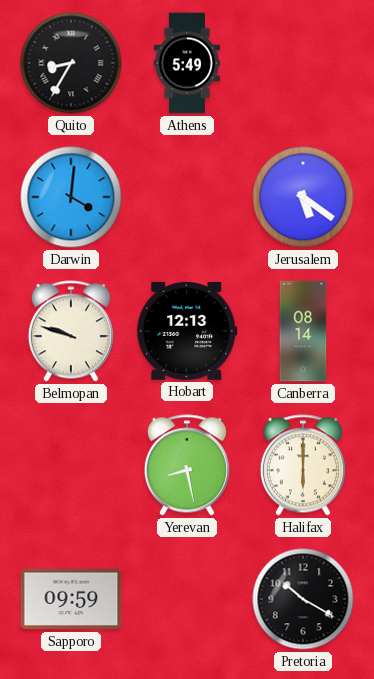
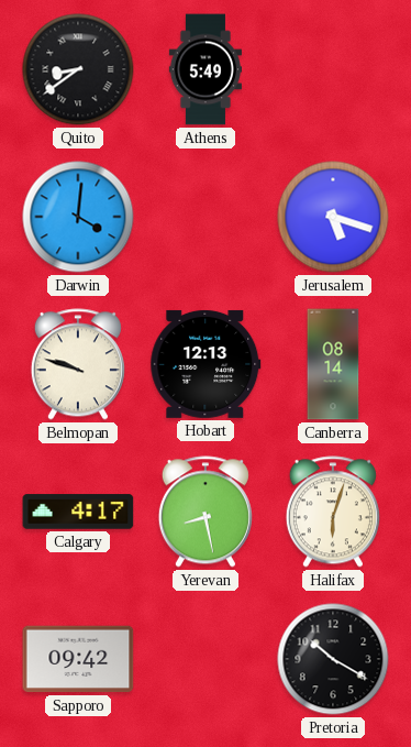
Quito: 8:35 -> 8:39 (78, 69)
Jerusalem: 5:21 -> 5:18 (333, 217)
Calgary: none -> 4:17 (78, 512)
Halifax: 6:00 -> 6:03 (333, 512)
Sapporo: 09:59 -> 09:42 (78, 659)
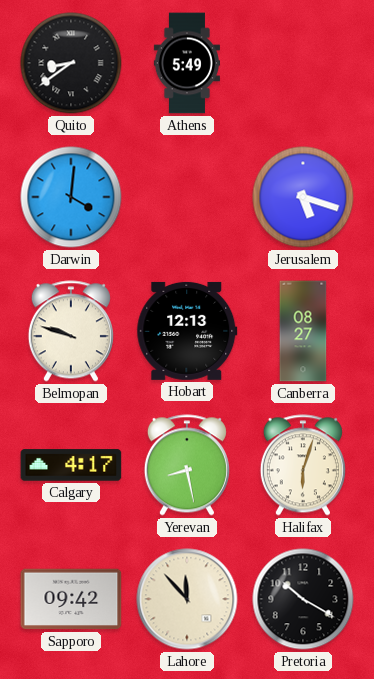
Canberra: 08:14 -> 08:27 (303, 331)
Lahore: none -> 11:53 (187, 599)
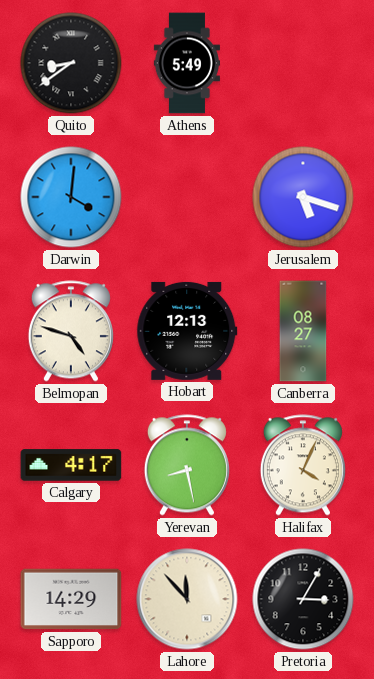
Belmopan: 9:48 -> 4:48 (71, 331)
Halifax: 6:03 -> 4:04 (303, 465)
Sapporo: 09:42 -> 14:29 (71, 599)
Pretoria: 10:20 -> 3:05 (303, 599)
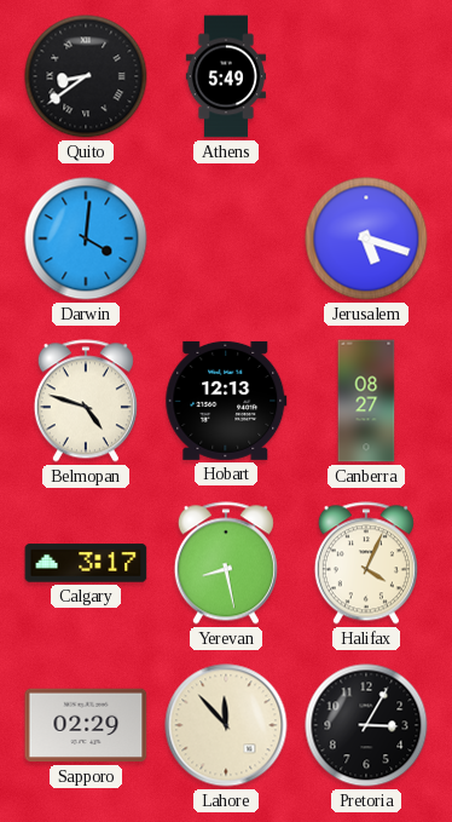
Calgary: 4:17 -> 3:17 (86, 563)
Sapporo: 14:29 -> 02:29 (86, 725)
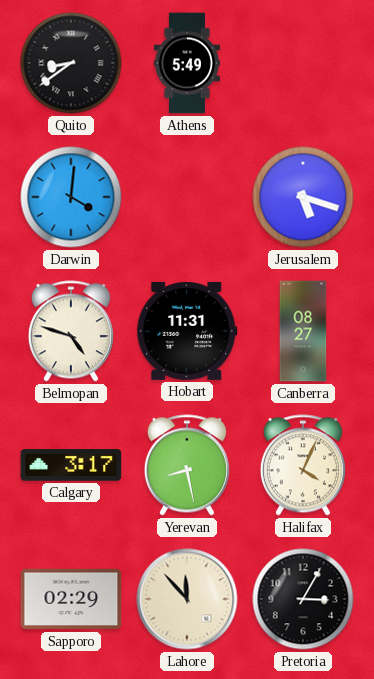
Hobart: 12:13 -> 11:31 (187, 331)
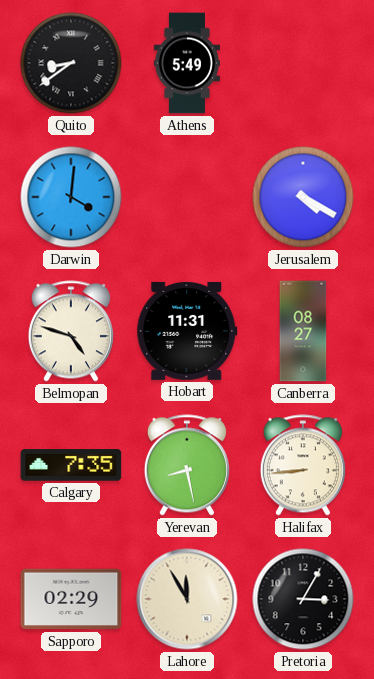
Jerusalem: 5:18 -> 4:20 (303, 197)
Calgary: 3:17 -> 7:35 (71, 465)
Halifax: 4:04 -> 8:44 (303, 465)
Lahore: 11:53 -> 11:55 (187, 599)
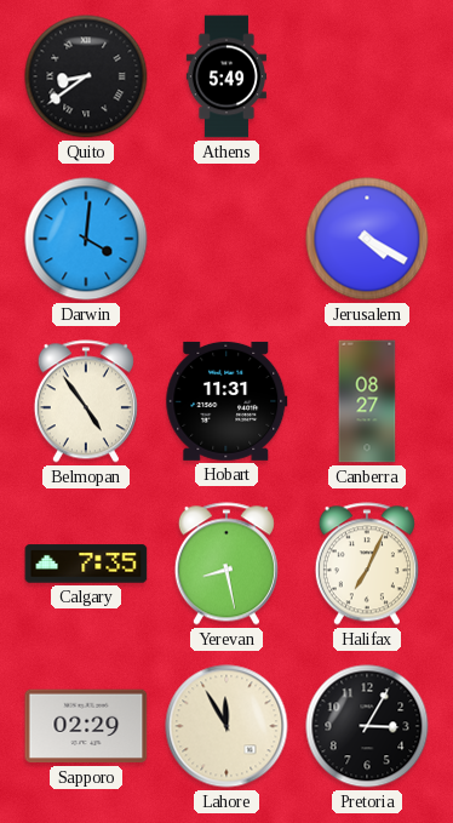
Belmopan: 4:48 -> 4:54 (86, 401)
Halifax: 8:44 -> 7:04 (367, 564)
